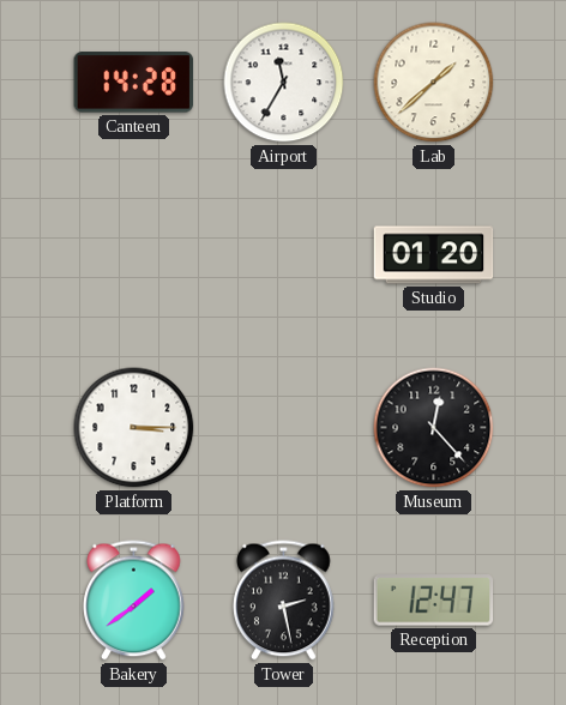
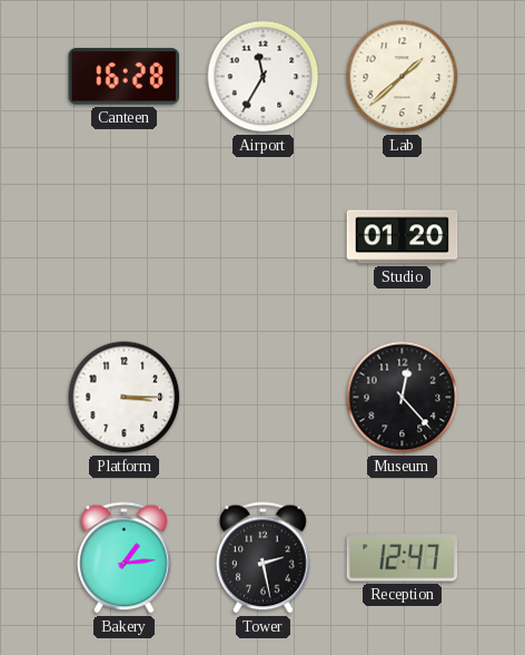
Canteen: 14:28 -> 16:28 (125, 77)
Bakery: 1:39 -> 1:14 (125, 558)
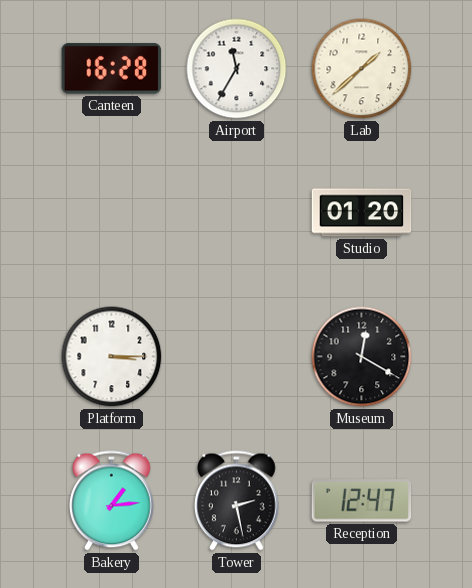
Museum: 12:23 -> 12:20 (362, 357)
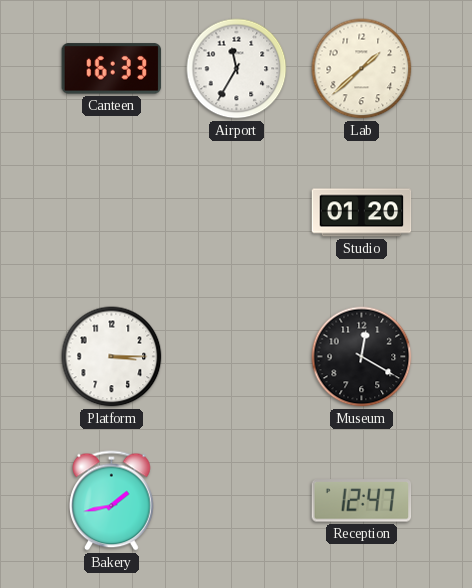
Canteen: 16:28 -> 16:33 (112, 69)
Bakery: 1:14 -> 1:43 (112, 501)
Tower: 2:28 -> none (237, 501)
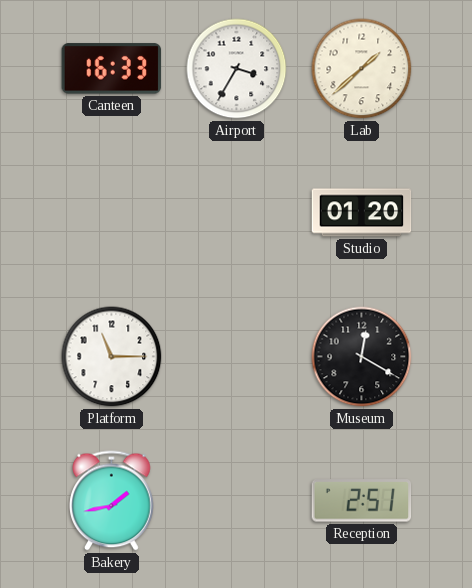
Airport: 11:35 -> 3:35 (237, 69)
Platform: 3:15 -> 11:15 (112, 357)
Reception: 12:47 -> 2:51 (362, 501)
